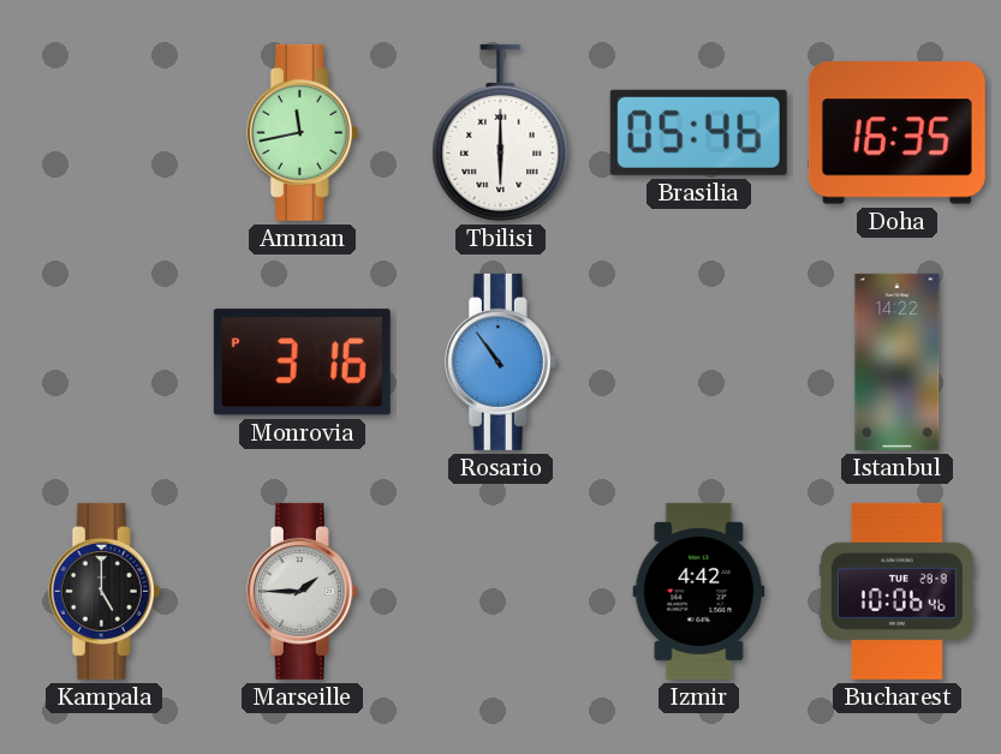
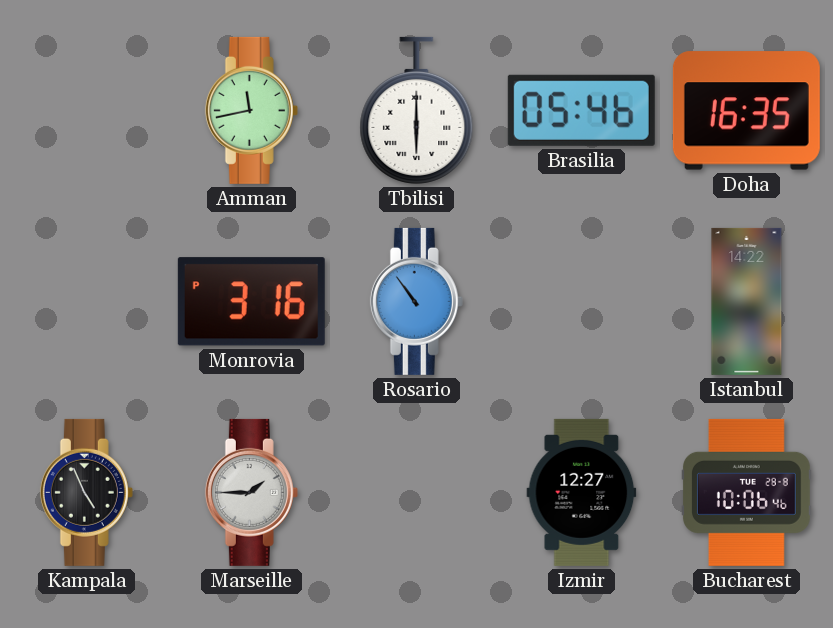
Kampala: 5:00 -> 4:56 (86, 492)
Izmir: 4:42 -> 12:27 (582, 492)
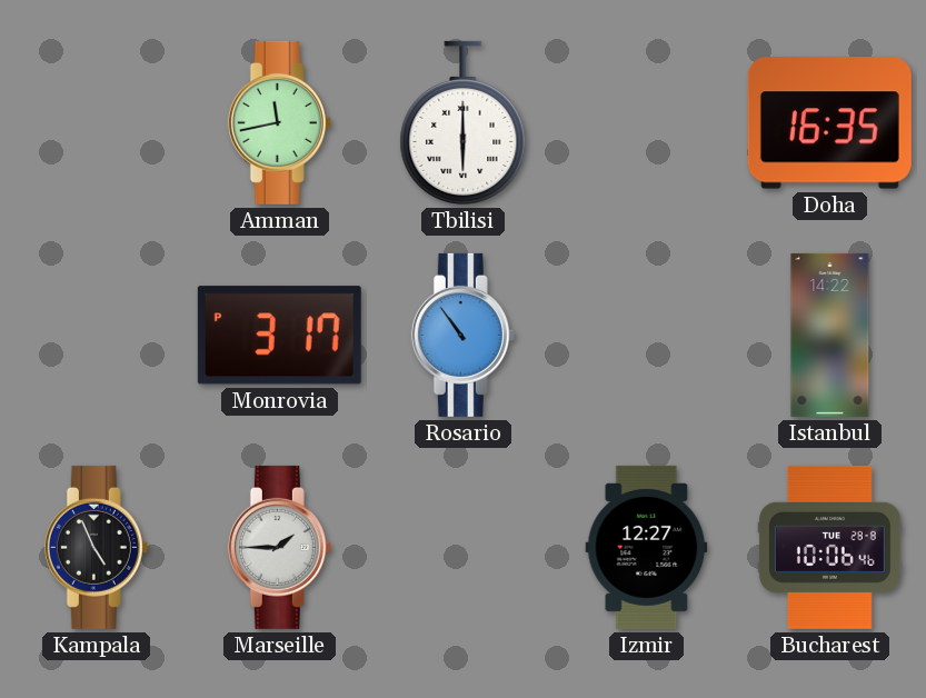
Brasilia: 05:46 -> none (581, 110)
Monrovia: 3:16 -> 3:17 (279, 336)
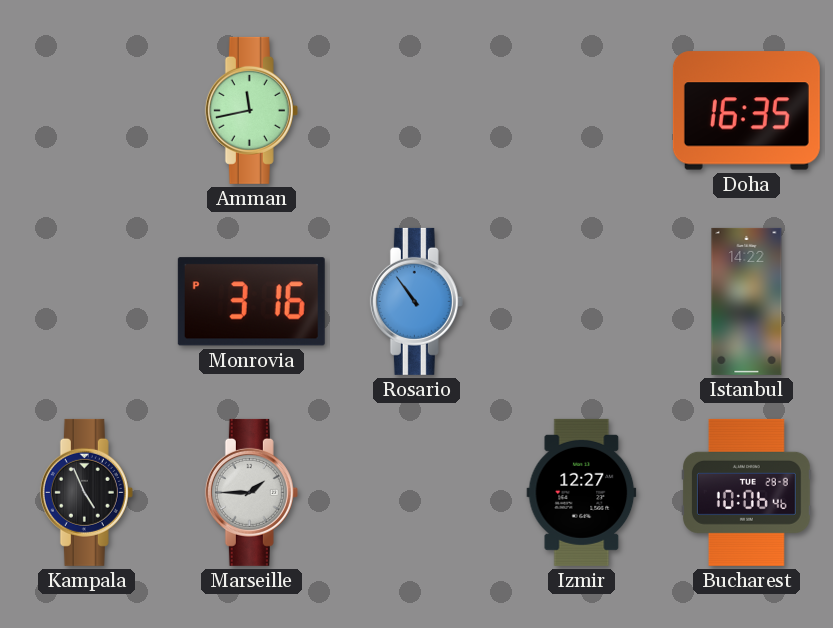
Tbilisi: 6:00 -> none (464, 122)
Monrovia: 3:17 -> 3:16 (251, 302)
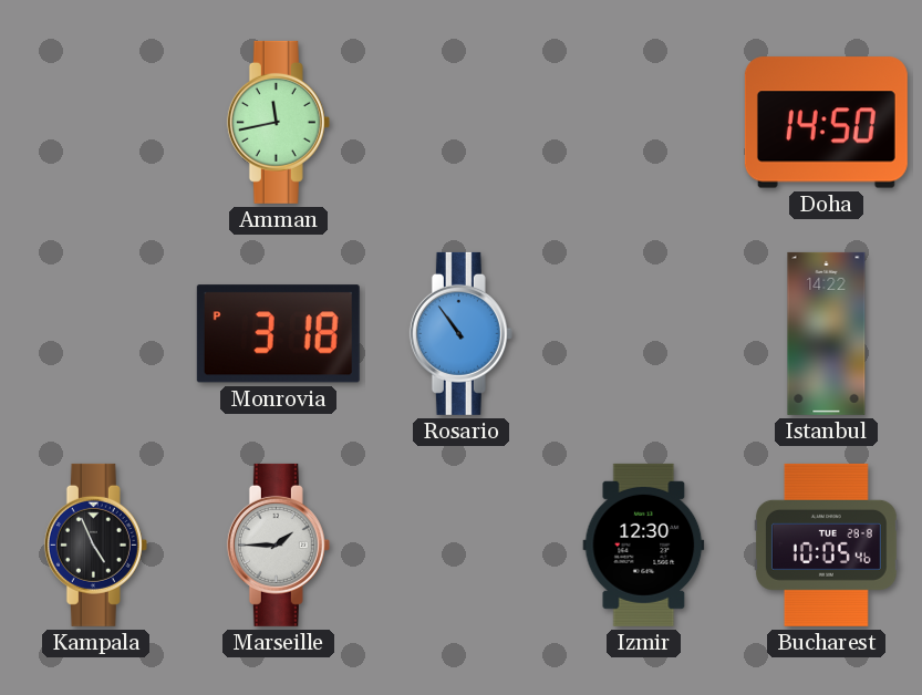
Doha: 16:35 -> 14:50 (826, 123)
Monrovia: 3:16 -> 3:18 (278, 334)
Izmir: 12:27 -> 12:30 (644, 544)
Bucharest: 10:06 -> 10:05 (826, 544)
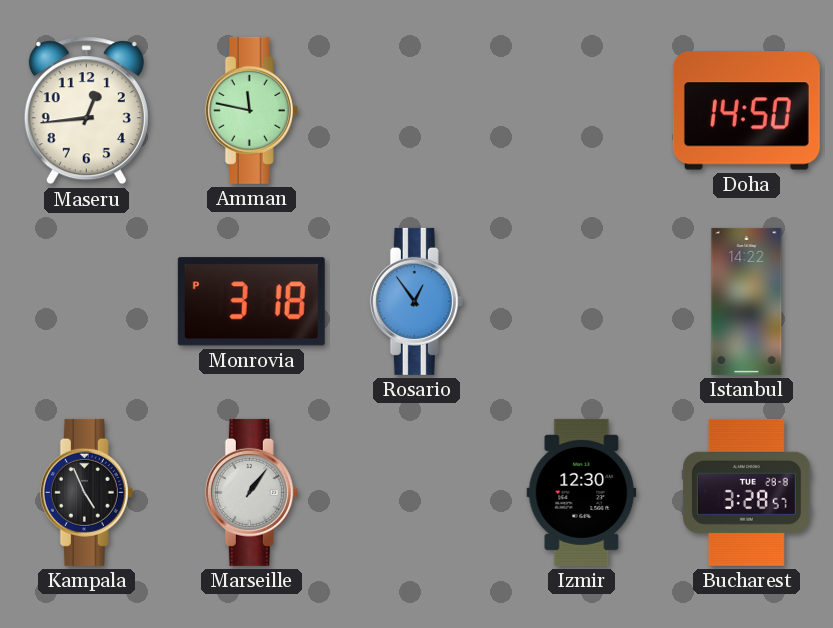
Maseru: none -> 12:44 (86, 111)
Amman: 11:43 -> 11:47 (251, 110)
Rosario: 10:54 -> 12:54 (416, 301)
Marseille: 1:45 -> 1:06 (251, 492)
Bucharest: 10:05 -> 3:28 (746, 492)
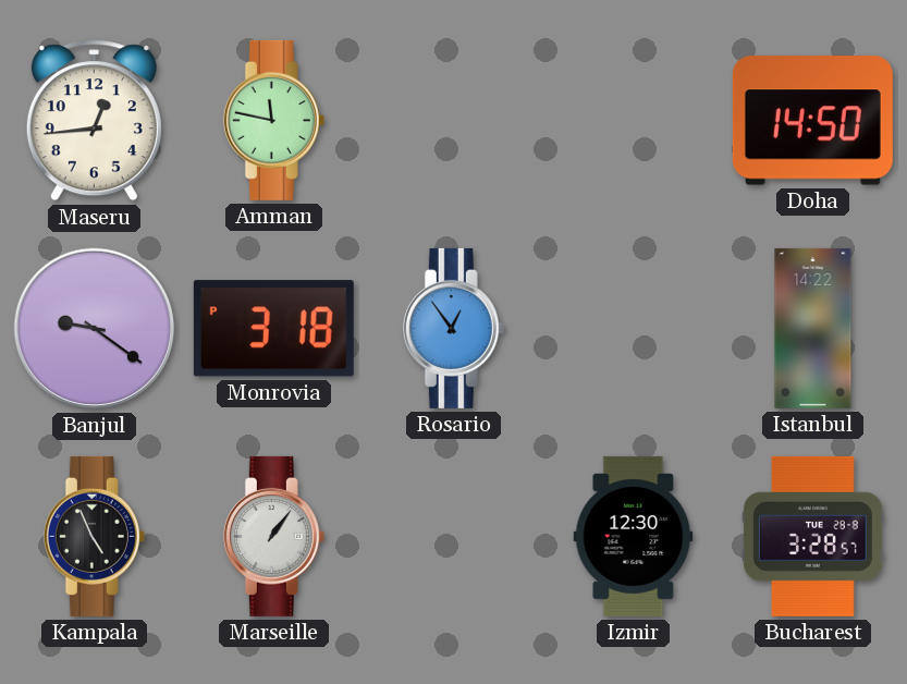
Banjul: none -> 9:21 (95, 329)
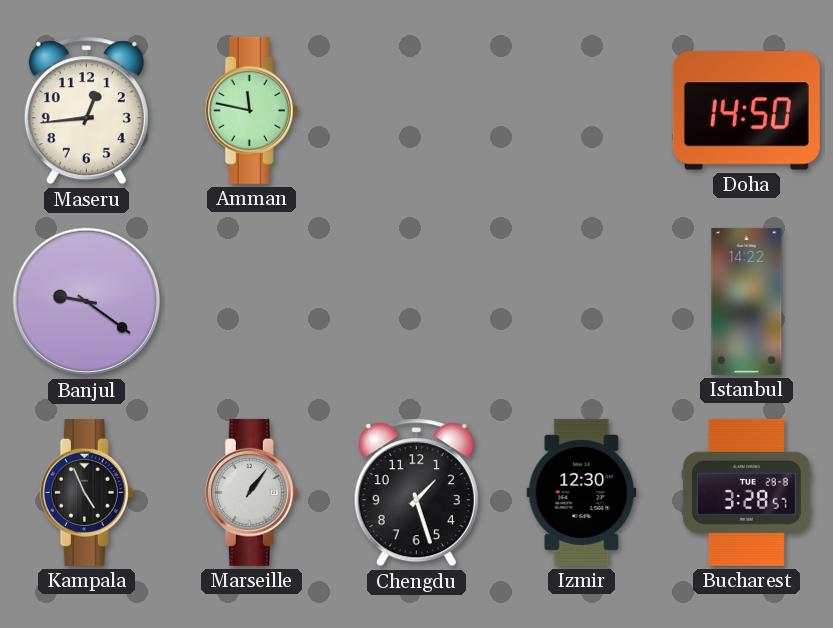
Monrovia: 3:18 -> none (273, 329)
Rosario: 12:54 -> none (453, 328)
Chengdu: none -> 1:27 (416, 493)
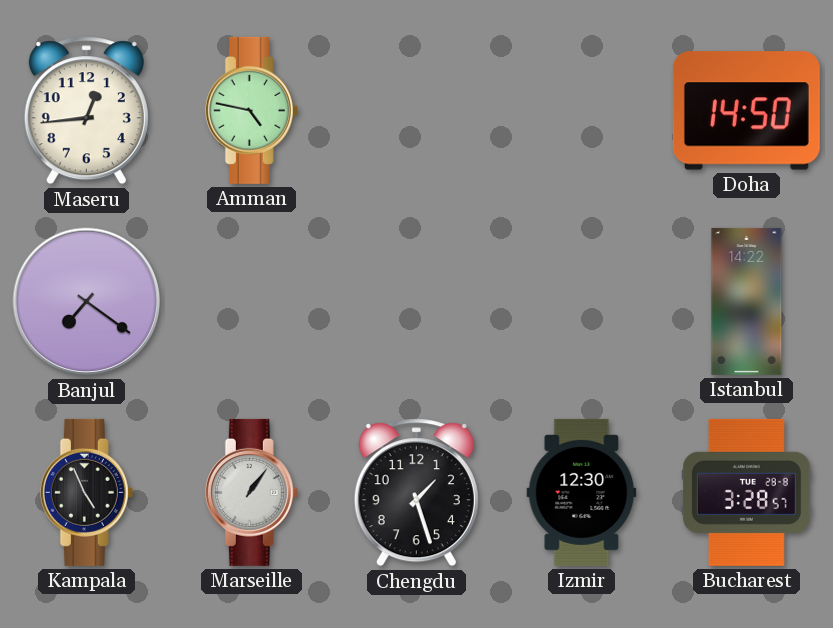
Amman: 11:47 -> 4:47 (251, 110)
Banjul: 9:21 -> 7:21 (87, 302)
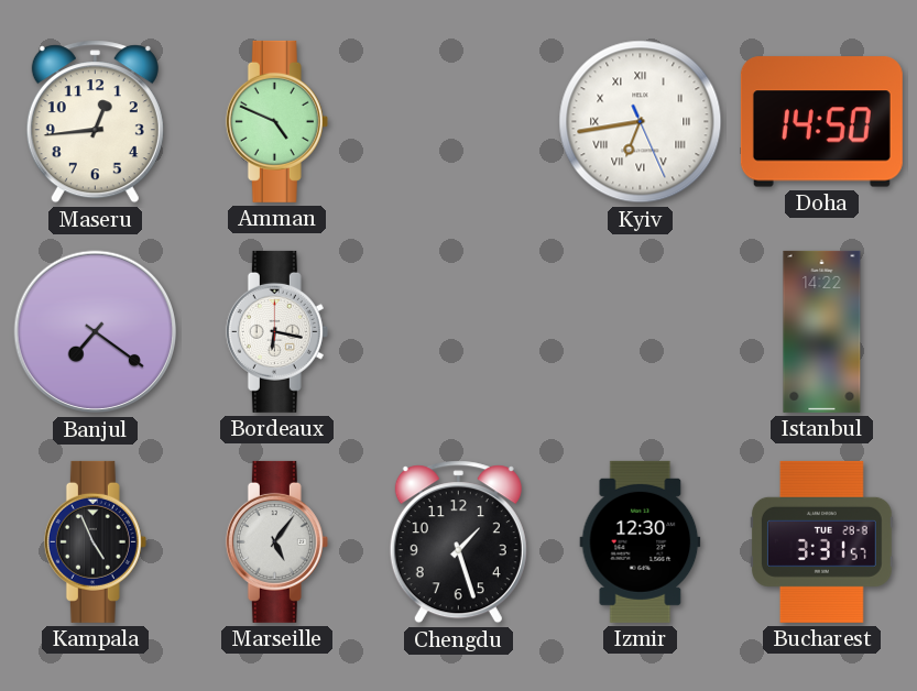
Amman: 4:47 -> 4:49 (276, 121)
Kyiv: none -> 6:43 (641, 122)
Bordeaux: none -> 6:17 (276, 331)
Marseille: 1:06 -> 5:06 (276, 541)
Bucharest: 3:28 -> 3:31 (821, 541)
